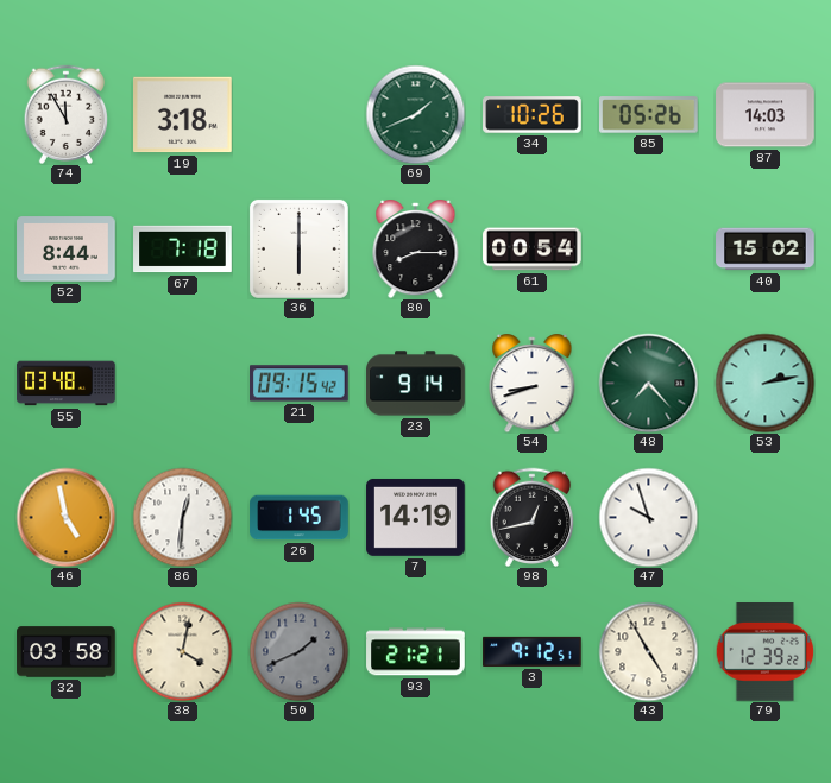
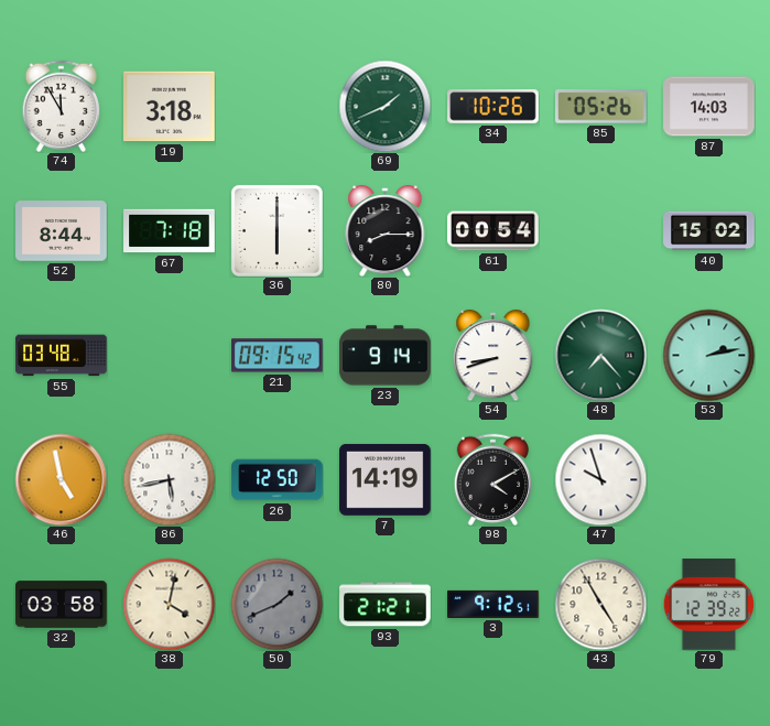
86: 12:31 -> 5:43 (169, 479)
26: 1:45 -> 12:50 (278, 480)
98: 12:43 -> 4:10 (494, 479)
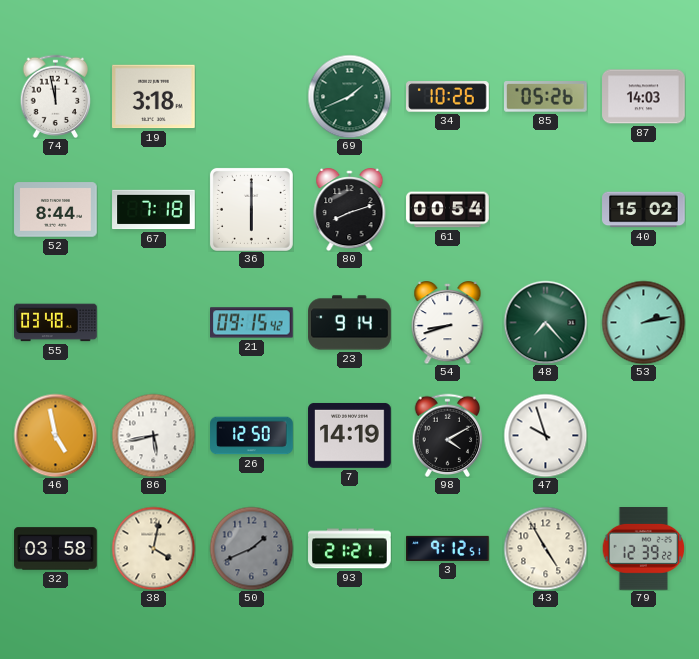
74: 11:55 -> 11:58 (56, 96)
80: 8:15 -> 8:12 (350, 209)
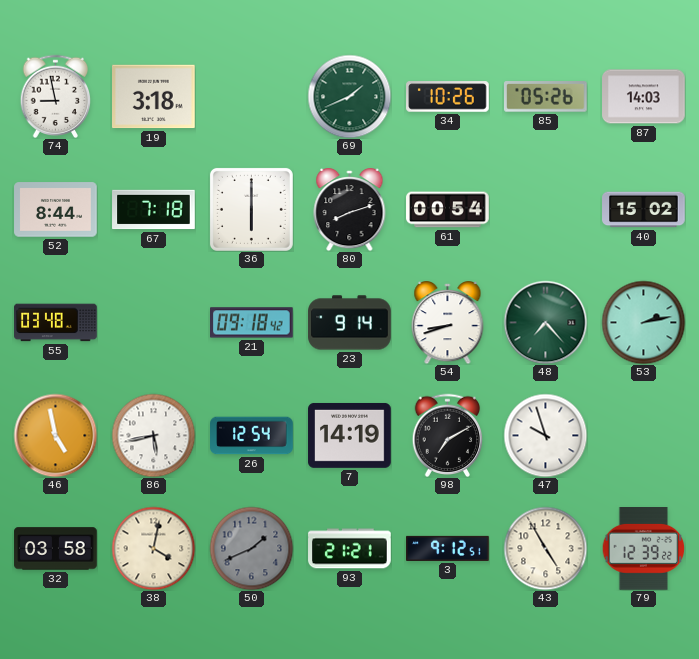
74: 11:58 -> 8:58 (56, 96)
21: 09:15 -> 09:18 (252, 323)
26: 12:50 -> 12:54 (252, 436)
98: 4:10 -> 7:10 (448, 435)
